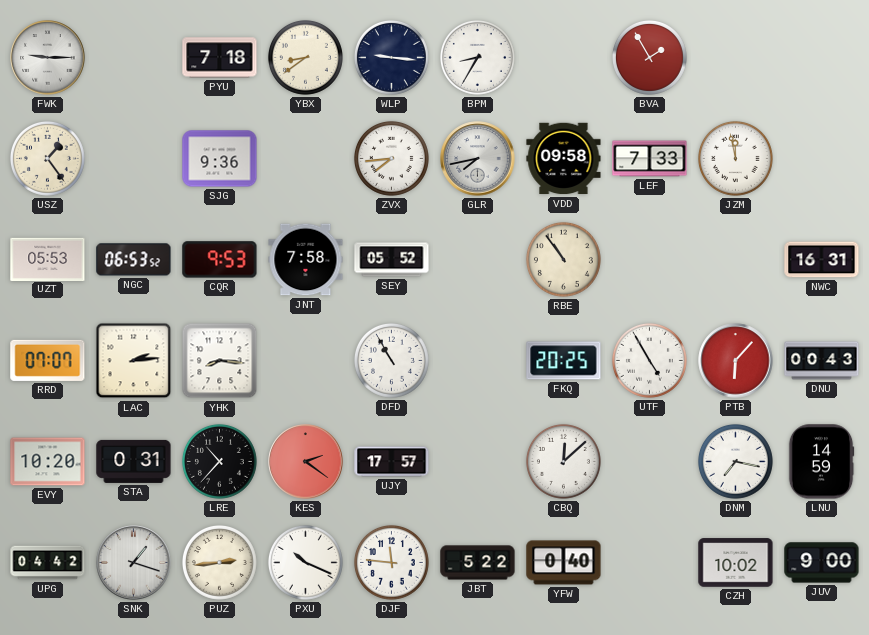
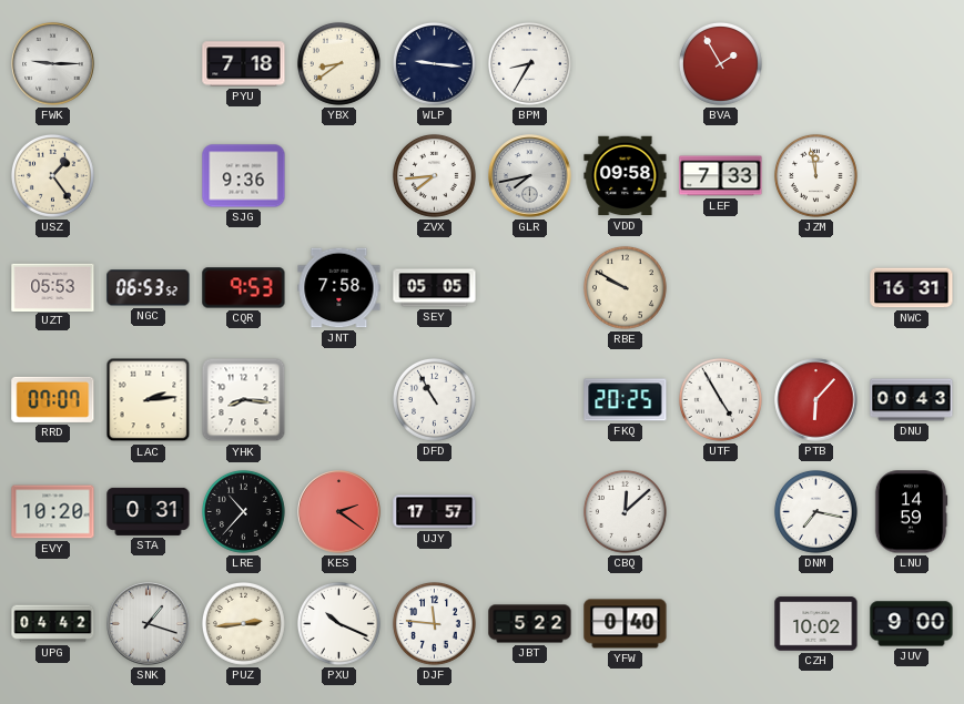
SEY: 05:52 -> 05:05 (435, 288)
RBE: 10:54 -> 9:50 (625, 287)
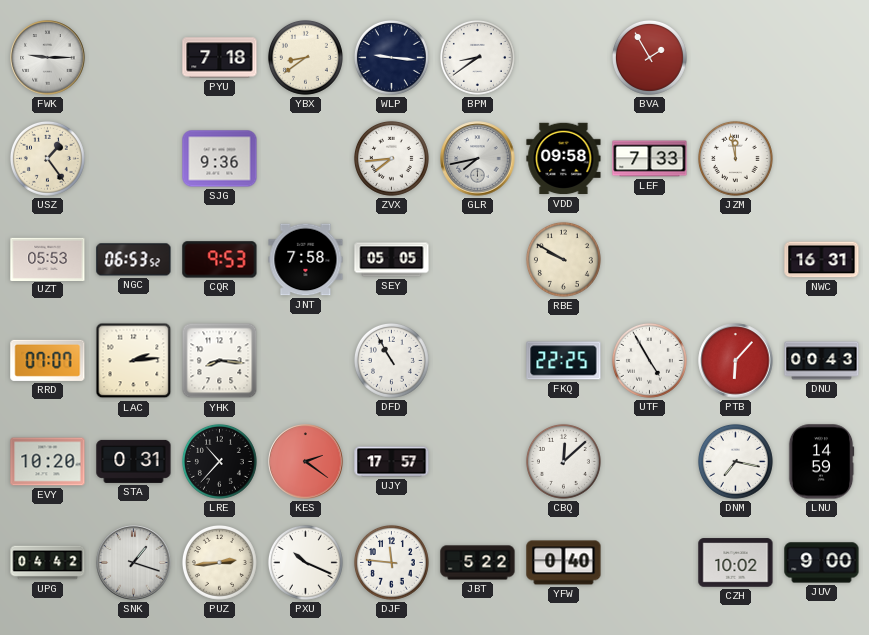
BPM: 8:35 -> 8:39 (477, 57)
FKQ: 20:25 -> 22:25 (564, 361)
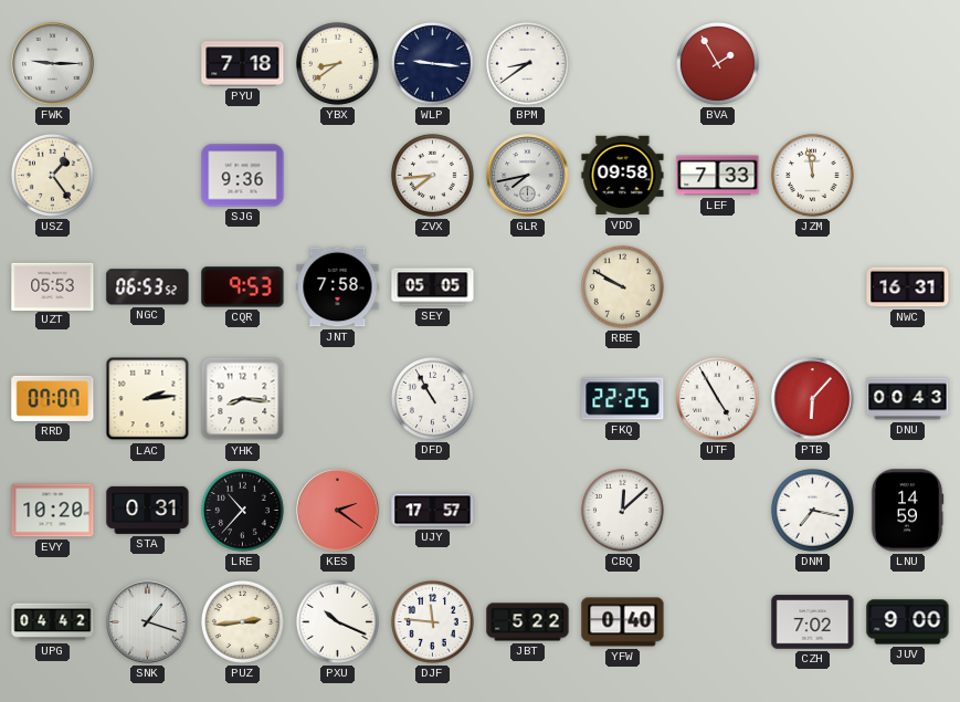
CZH: 10:02 -> 7:02 (813, 622)
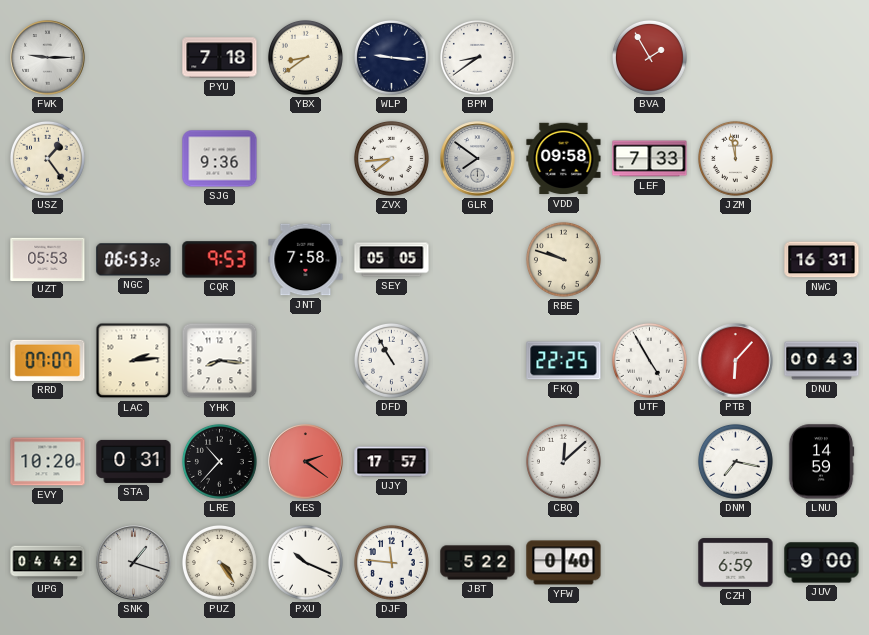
GLR: 7:43 -> 7:51 (478, 159)
RBE: 9:50 -> 9:48 (563, 259)
PUZ: 2:44 -> 4:24 (219, 562)
CZH: 7:02 -> 6:59 (736, 563)
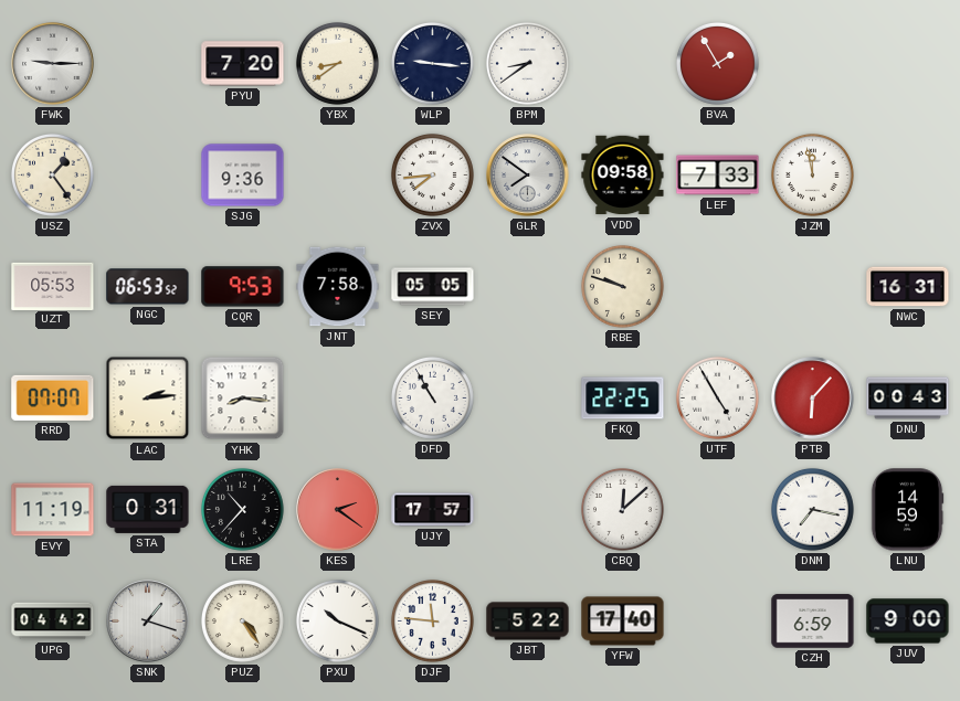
PYU: 7:18 -> 7:20 (243, 64)
EVY: 10:20 -> 11:19 (53, 510)
YFW: 0:40 -> 17:40 (623, 622)
